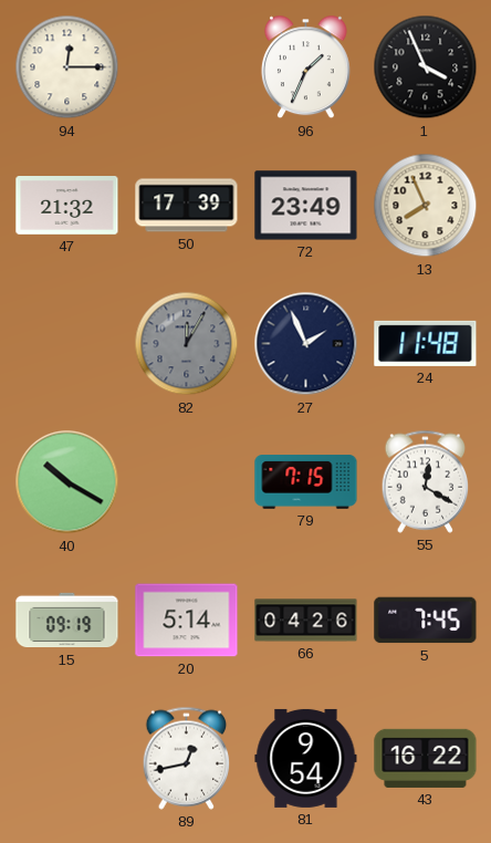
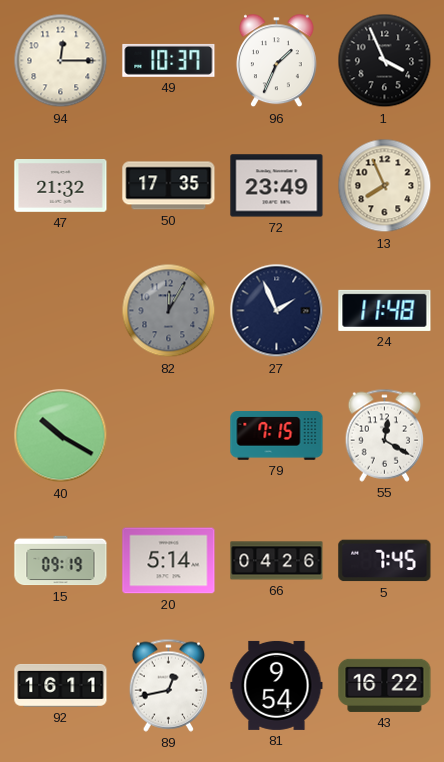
49: none -> 10:37 (169, 60)
50: 17:39 -> 17:35 (169, 186)
92: none -> 16:11 (61, 685)
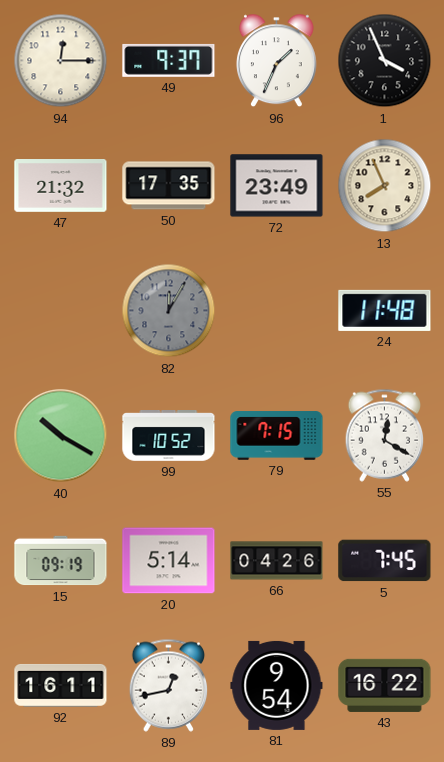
49: 10:37 -> 9:37 (169, 60)
27: 1:56 -> none (277, 311)
99: none -> 10:52 (169, 436)
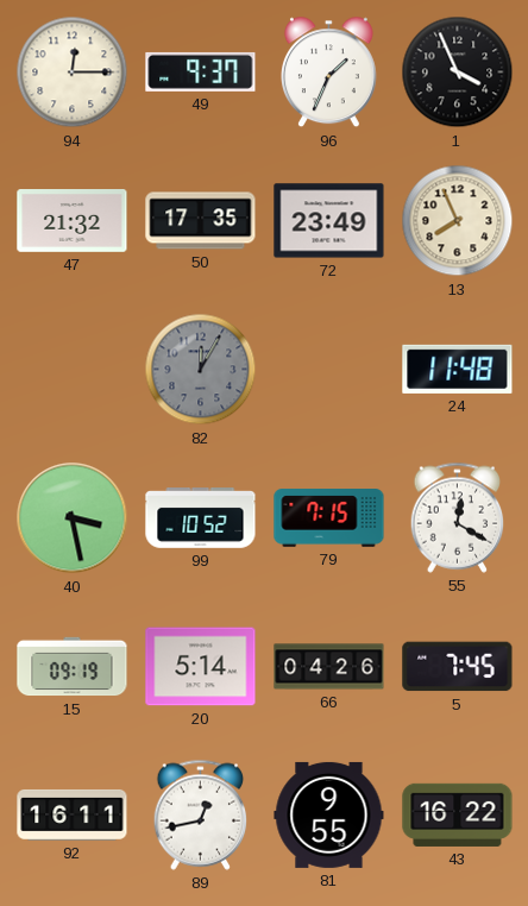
40: 10:20 -> 3:28 (73, 518)
81: 9:54 -> 9:55 (329, 814)
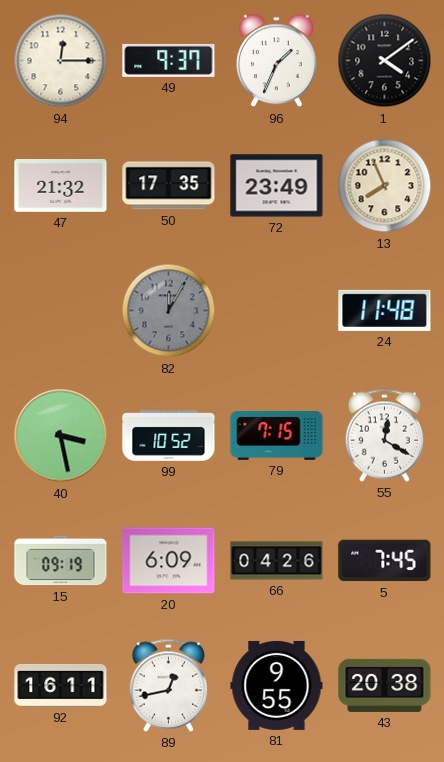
1: 3:56 -> 4:09 (385, 61)
20: 5:14 -> 6:09 (169, 561)
43: 16:22 -> 20:38 (385, 685)
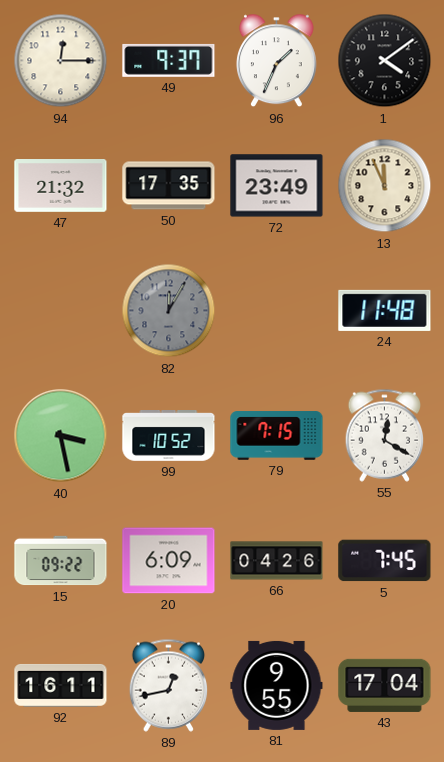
13: 7:56 -> 11:56 (385, 186)
15: 09:19 -> 09:22 (61, 561)
43: 20:38 -> 17:04 (385, 685)
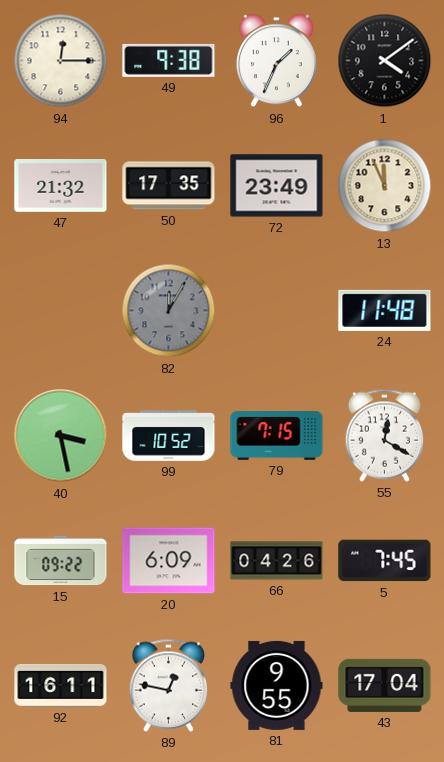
49: 9:37 -> 9:38 (169, 60)
89: 12:43 -> 12:47 (169, 685)
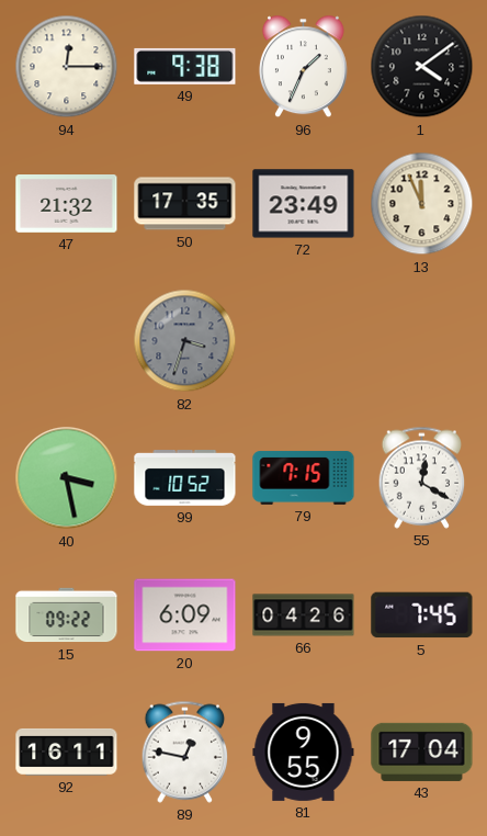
82: 12:05 -> 3:33 (185, 341)
24: 11:48 -> none (385, 310)
